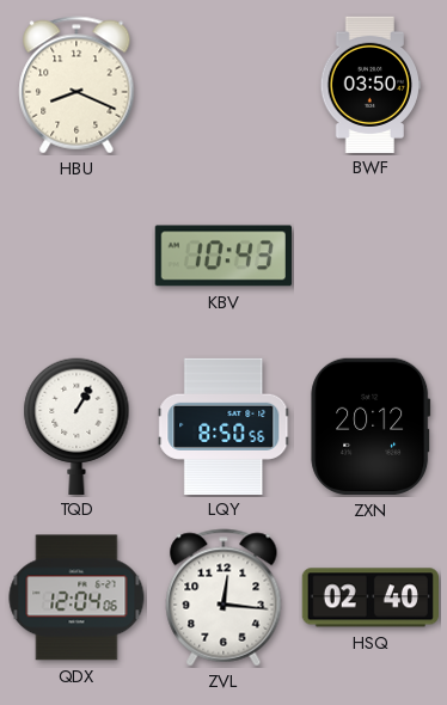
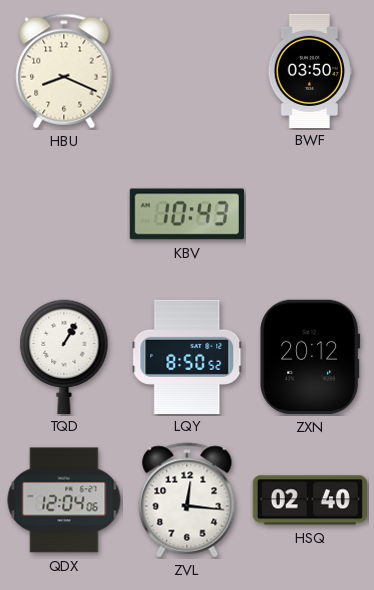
LQY: 8:50:56 -> 8:50:52 (187, 356)
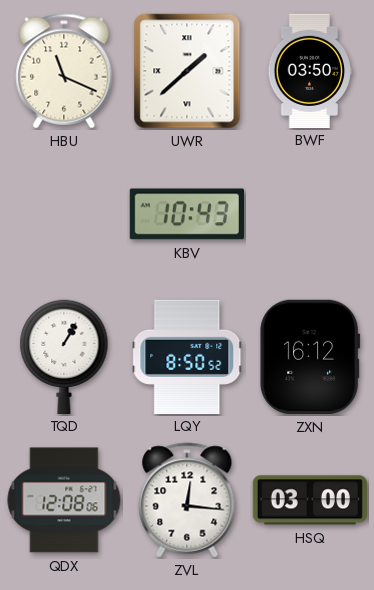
HBU: 8:19 -> 11:19 (64, 71)
UWR: none -> 1:38 (187, 71)
ZXN: 20:12 -> 16:12 (310, 357)
QDX: 12:04 -> 12:08 (64, 500)
HSQ: 02:40 -> 03:00 (309, 500)
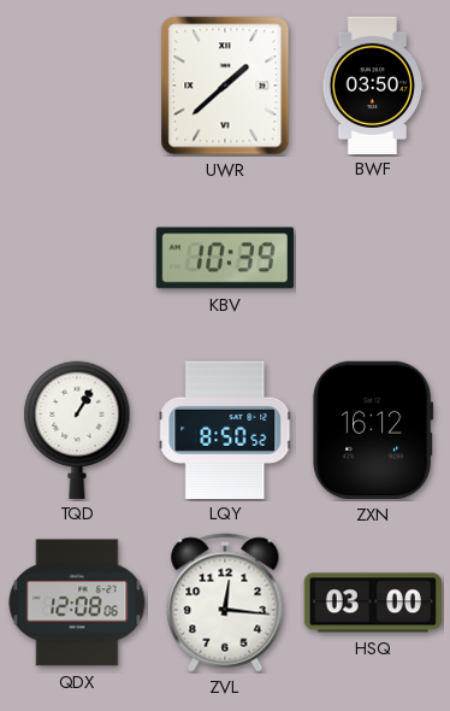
HBU: 11:19 -> none (64, 71)
KBV: 10:43 -> 10:39 (224, 258)
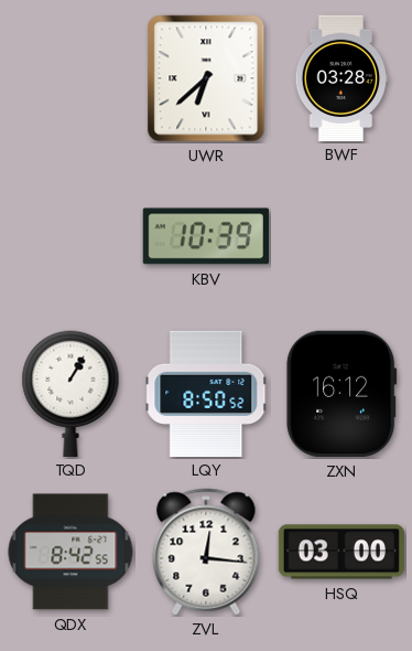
UWR: 1:38 -> 6:38 (206, 78)
BWF: 03:50 -> 03:28 (341, 77)
QDX: 12:08 -> 8:42 (71, 552)
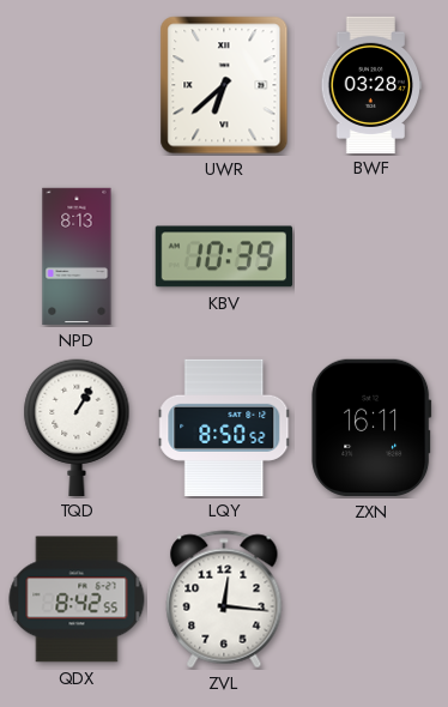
NPD: none -> 8:13 (77, 256)
ZXN: 16:12 -> 16:11 (371, 428)
HSQ: 03:00 -> none (340, 552)
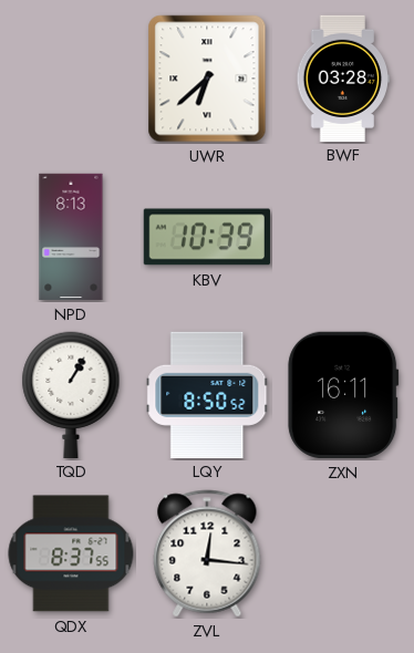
QDX: 8:42 -> 8:37 (71, 553)
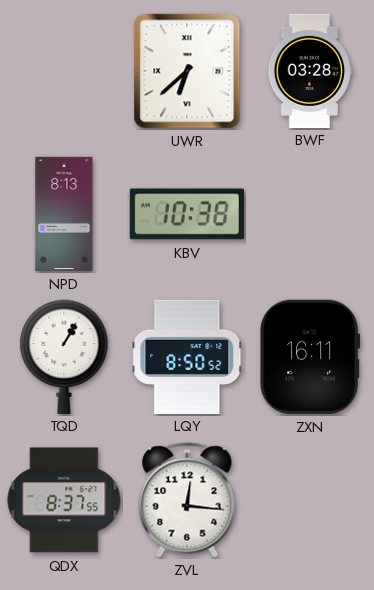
KBV: 10:39 -> 10:38 (186, 214)
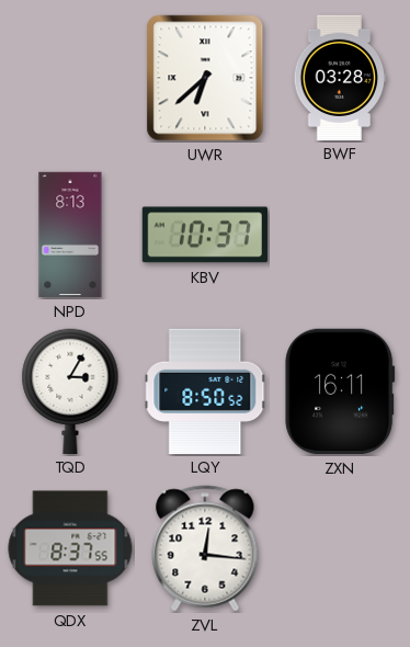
KBV: 10:38 -> 10:37 (204, 235)
TQD: 1:05 -> 3:05 (70, 390)
